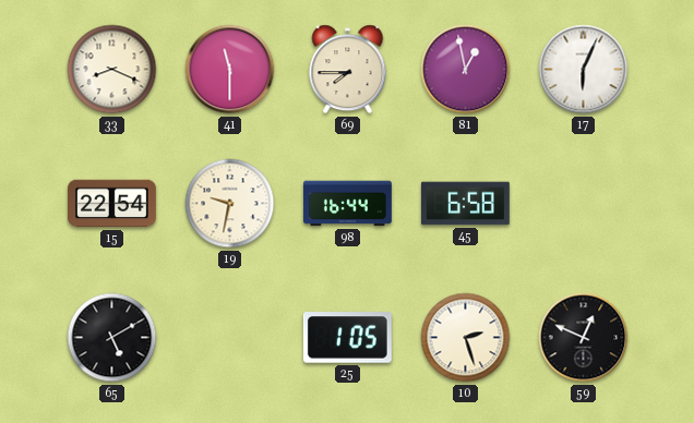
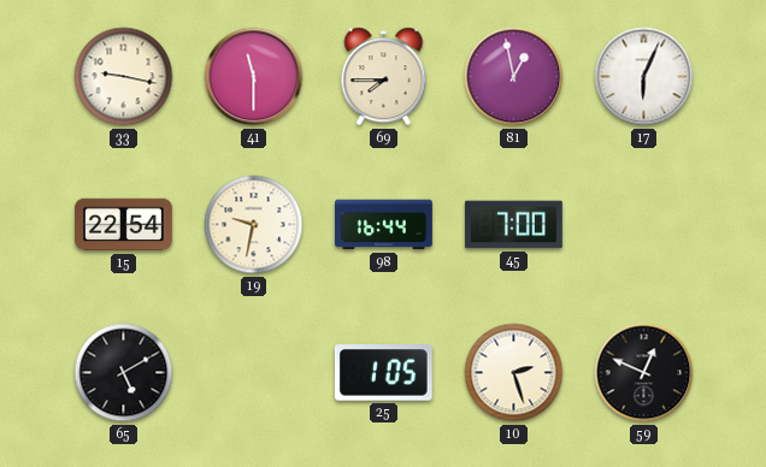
33: 8:19 -> 9:17 (124, 77)
45: 6:58 -> 7:00 (513, 225)
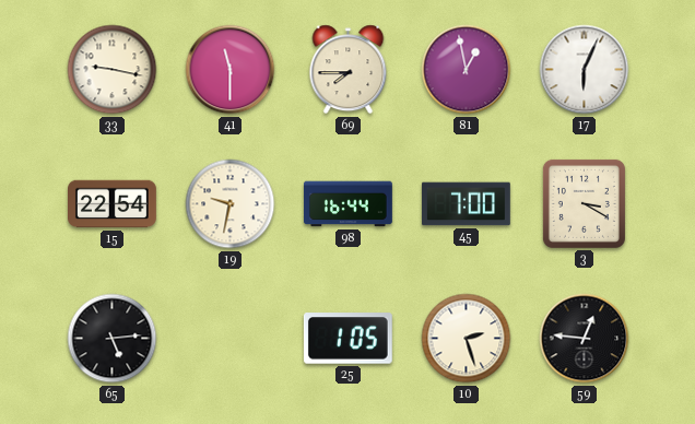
3: none -> 3:20 (584, 203)
65: 5:10 -> 5:14 (113, 339)
59: 12:49 -> 12:46 (585, 339)
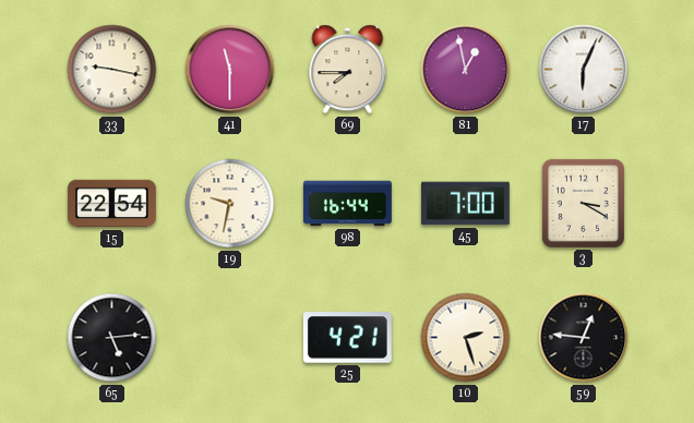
25: 1:05 -> 4:21 (347, 338)
